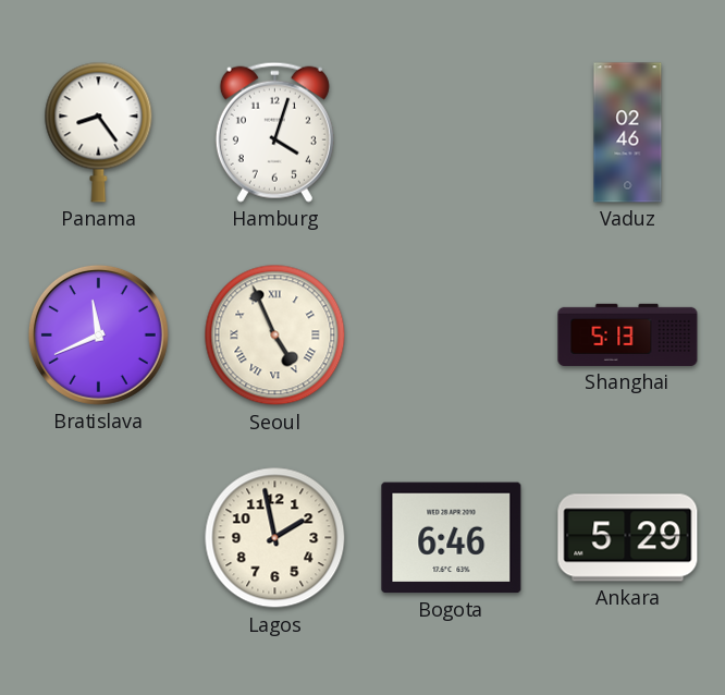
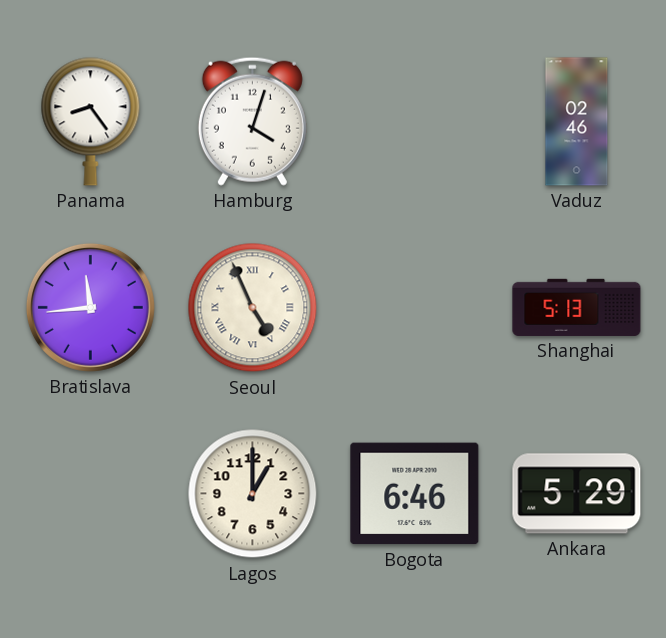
Bratislava: 11:41 -> 11:44 (90, 307)
Lagos: 1:58 -> 1:00 (253, 494)
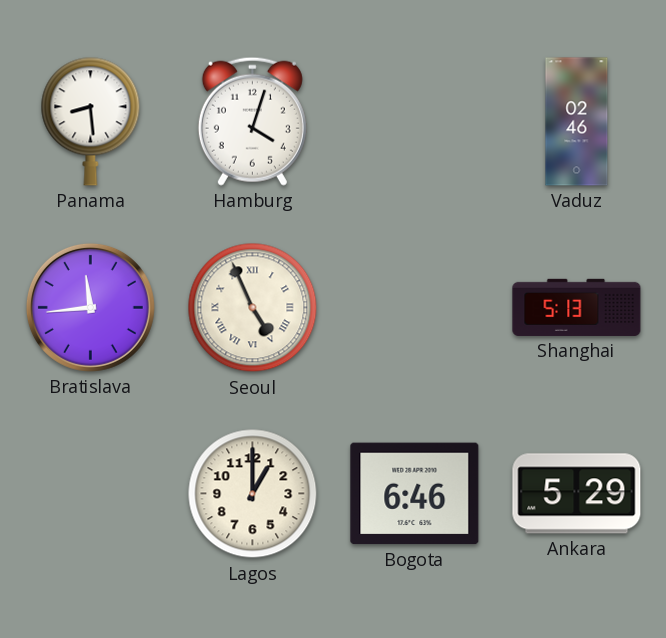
Panama: 8:24 -> 8:29 (91, 121)
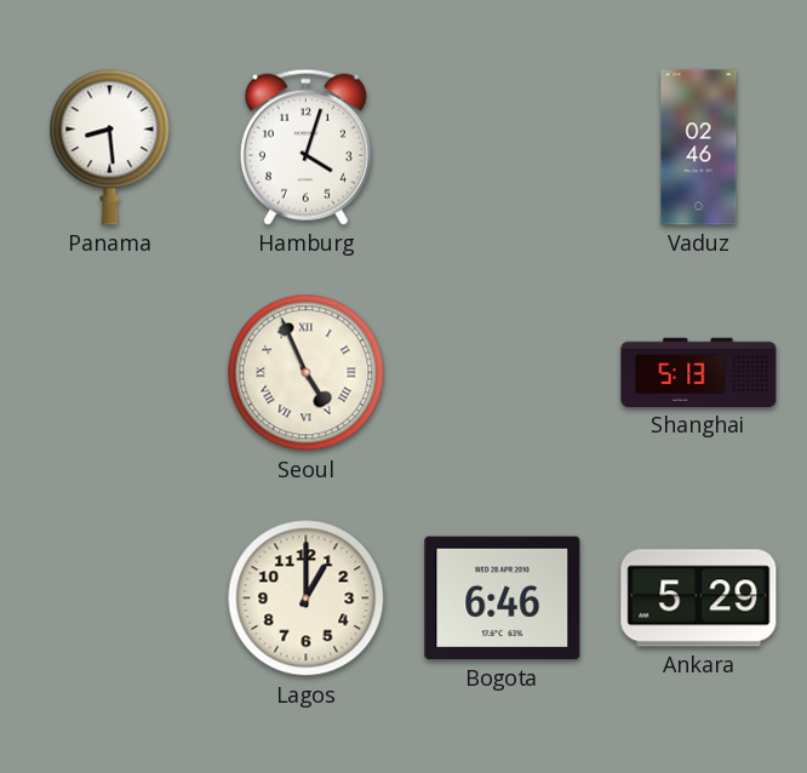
Bratislava: 11:44 -> none (90, 307)
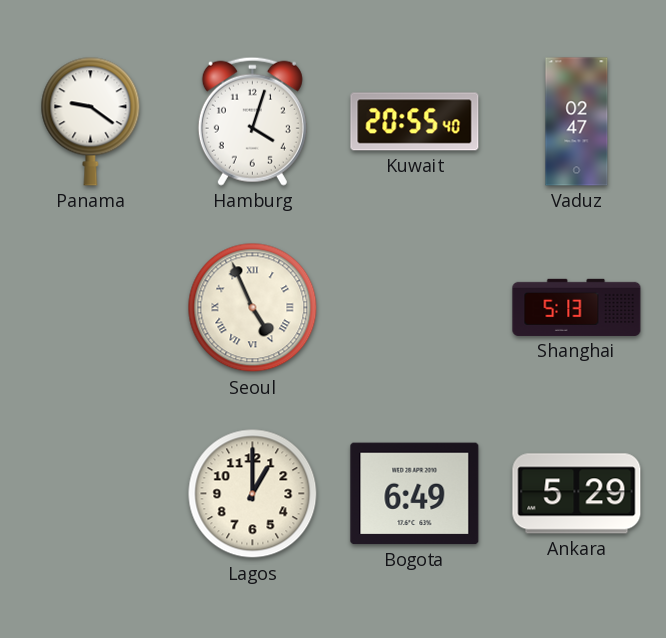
Panama: 8:29 -> 9:21 (91, 121)
Kuwait: none -> 20:55 (415, 122)
Vaduz: 02:46 -> 02:47 (577, 122)
Bogota: 6:46 -> 6:49 (415, 494)
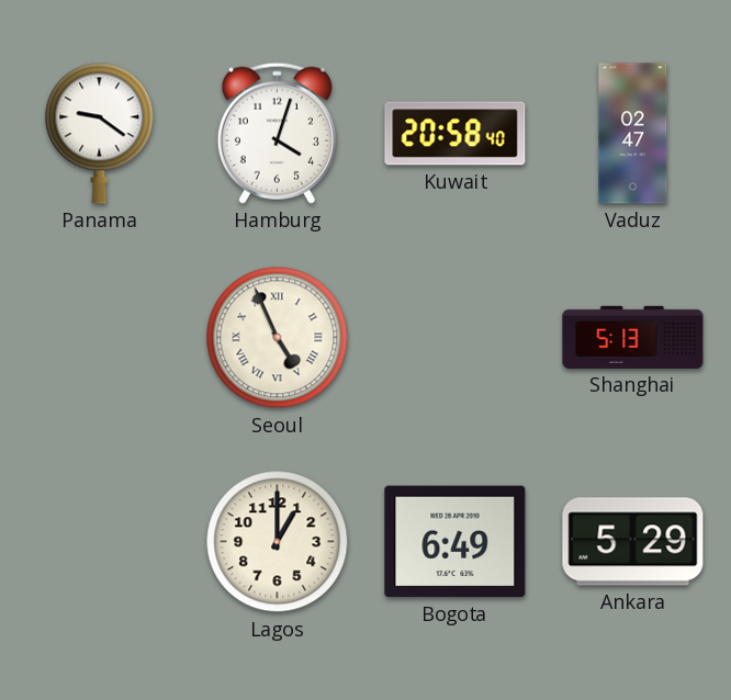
Kuwait: 20:55 -> 20:58 (456, 134)
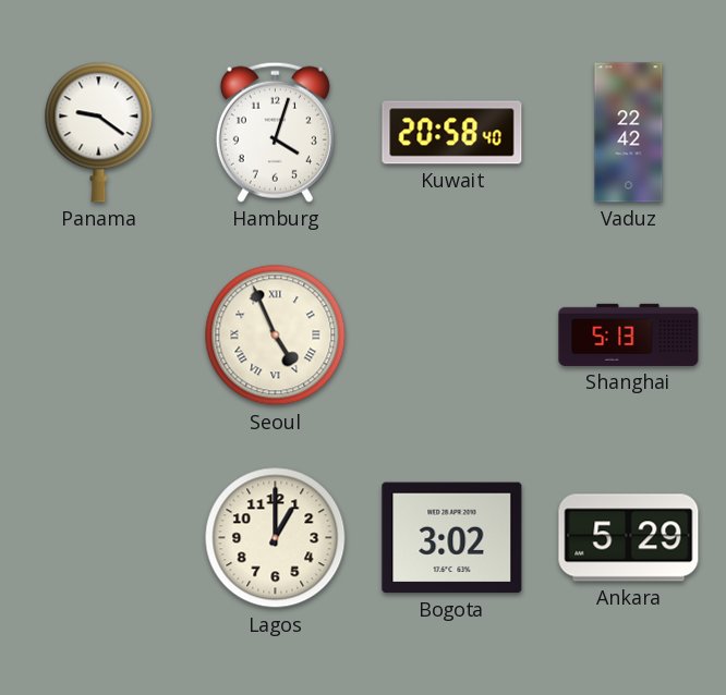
Vaduz: 02:47 -> 22:42 (629, 133)
Bogota: 6:49 -> 3:02 (452, 538)
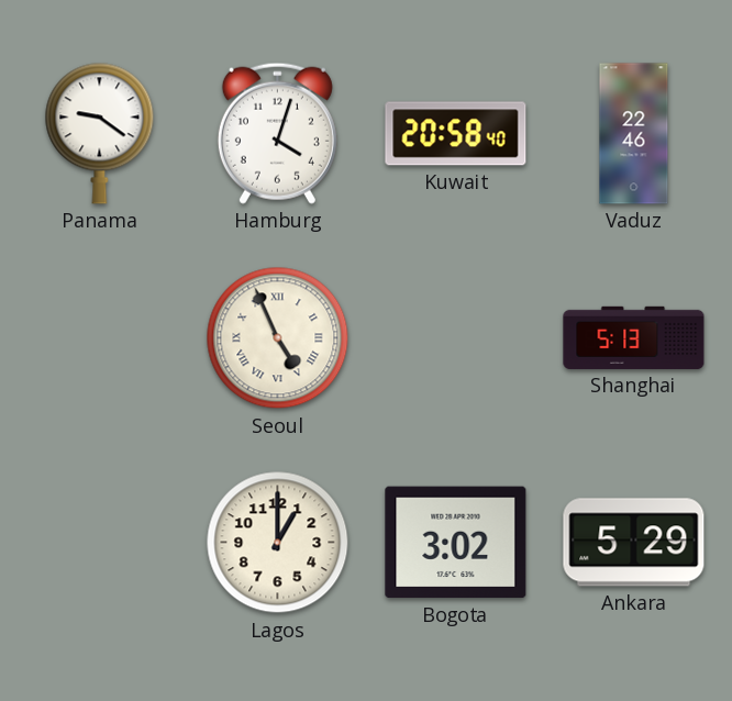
Vaduz: 22:42 -> 22:46 (634, 134)
